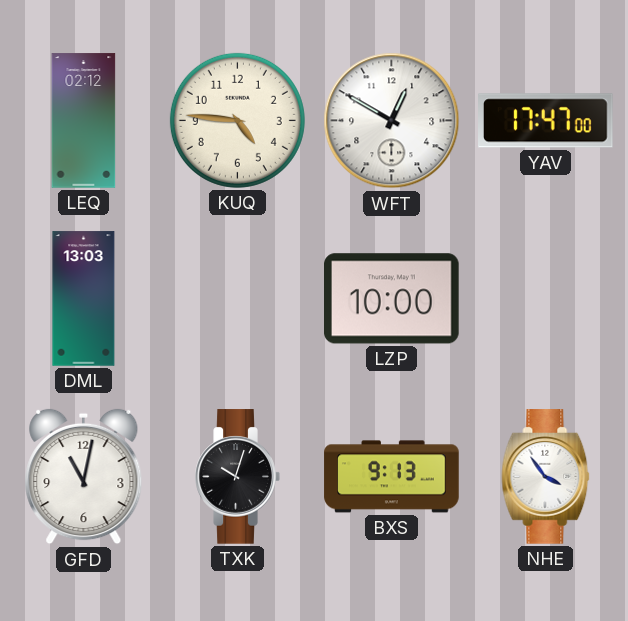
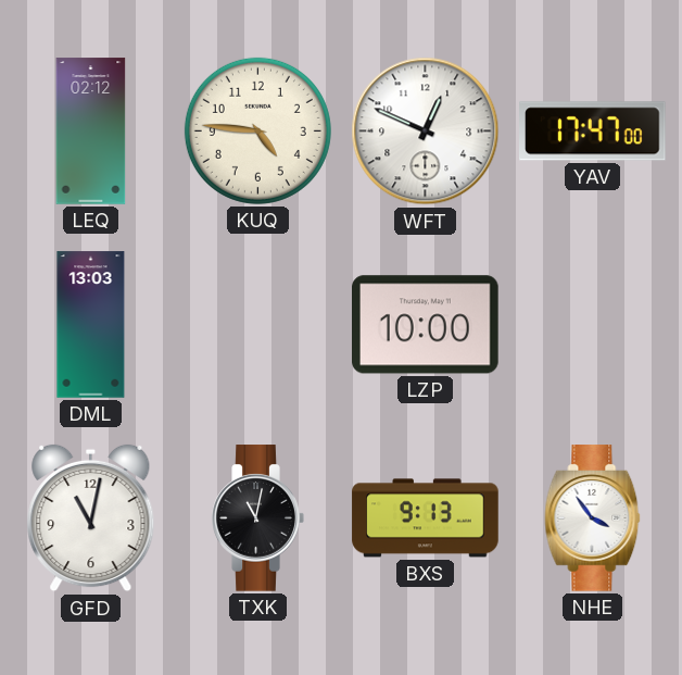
WFT: 12:50 -> 12:49 (426, 132)
TXK: 10:03 -> 11:02 (257, 518)
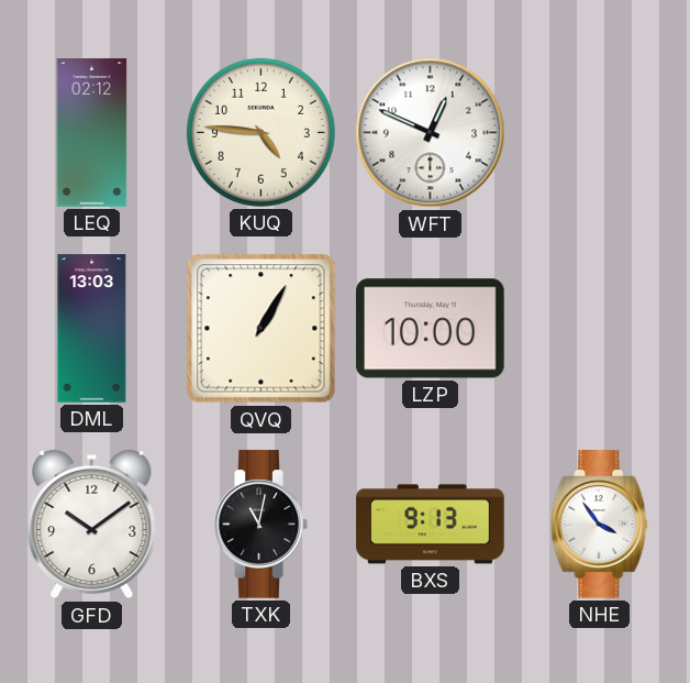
YAV: 17:47 -> none (593, 132)
QVQ: none -> 1:05 (261, 329)
GFD: 11:02 -> 10:09 (92, 525)
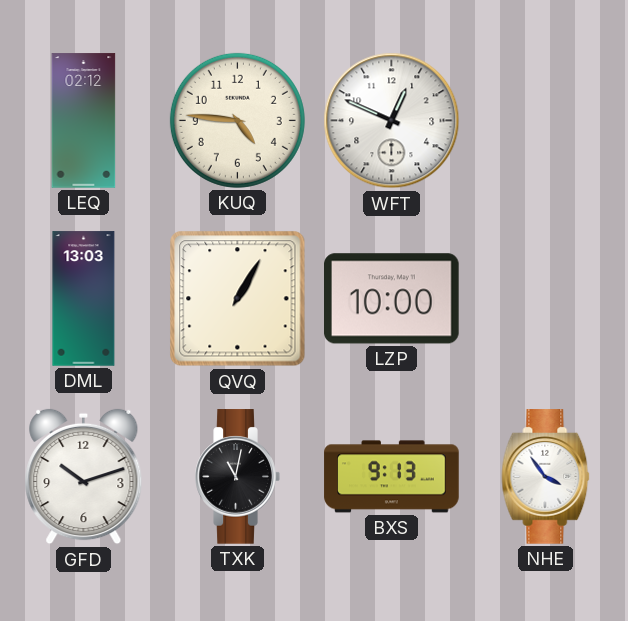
GFD: 10:09 -> 10:12 (84, 477)
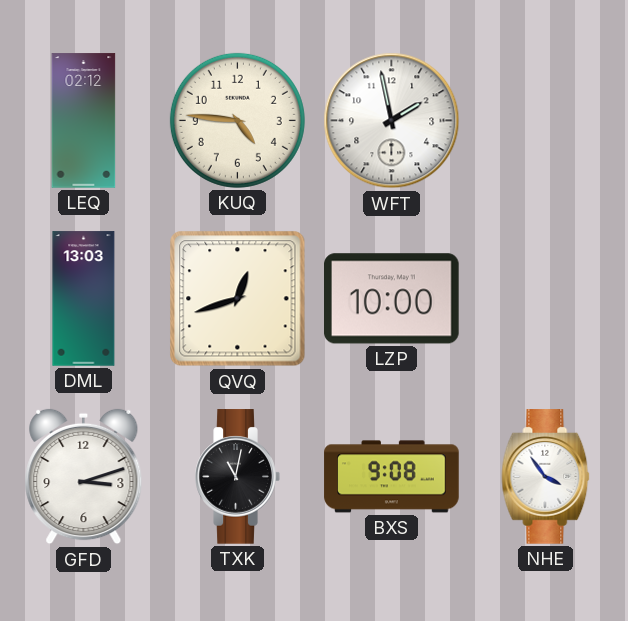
WFT: 12:49 -> 1:58 (392, 121)
QVQ: 1:05 -> 12:42 (238, 299)
GFD: 10:12 -> 3:12 (84, 477)
BXS: 9:13 -> 9:08 (392, 477)
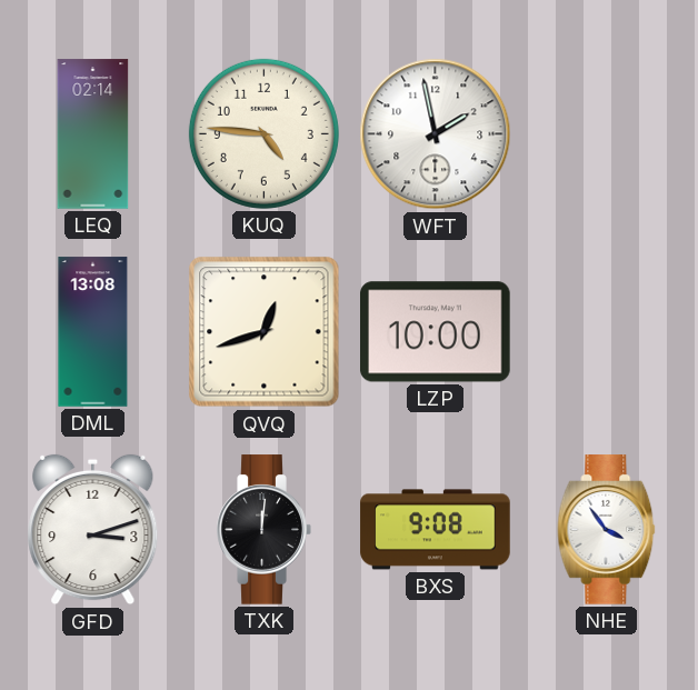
LEQ: 02:12 -> 02:14 (93, 134)
DML: 13:03 -> 13:08 (93, 332)
TXK: 11:02 -> 12:01 (263, 530)
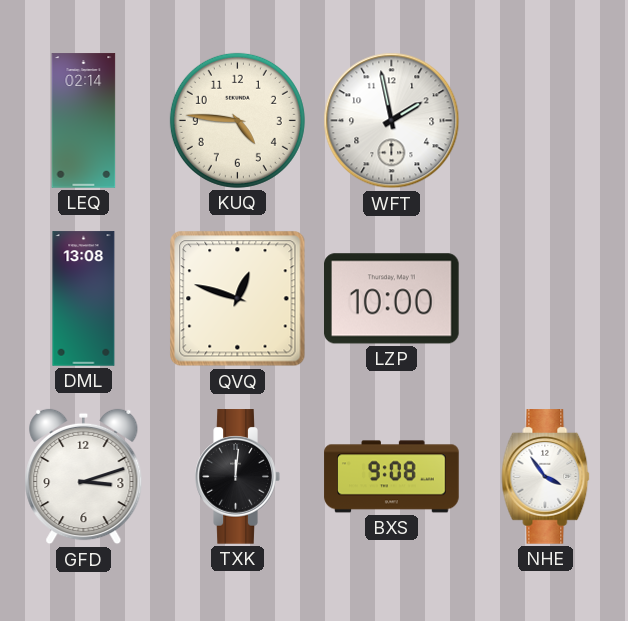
QVQ: 12:42 -> 12:48 (238, 299)
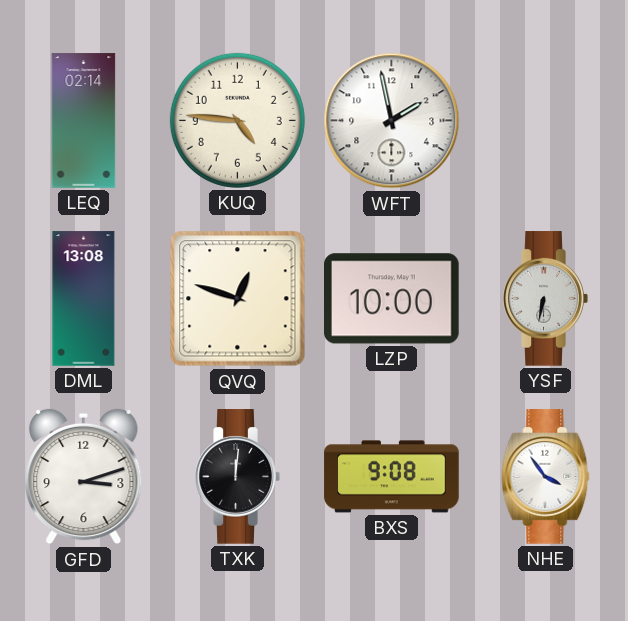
YSF: none -> 6:32 (545, 299)
